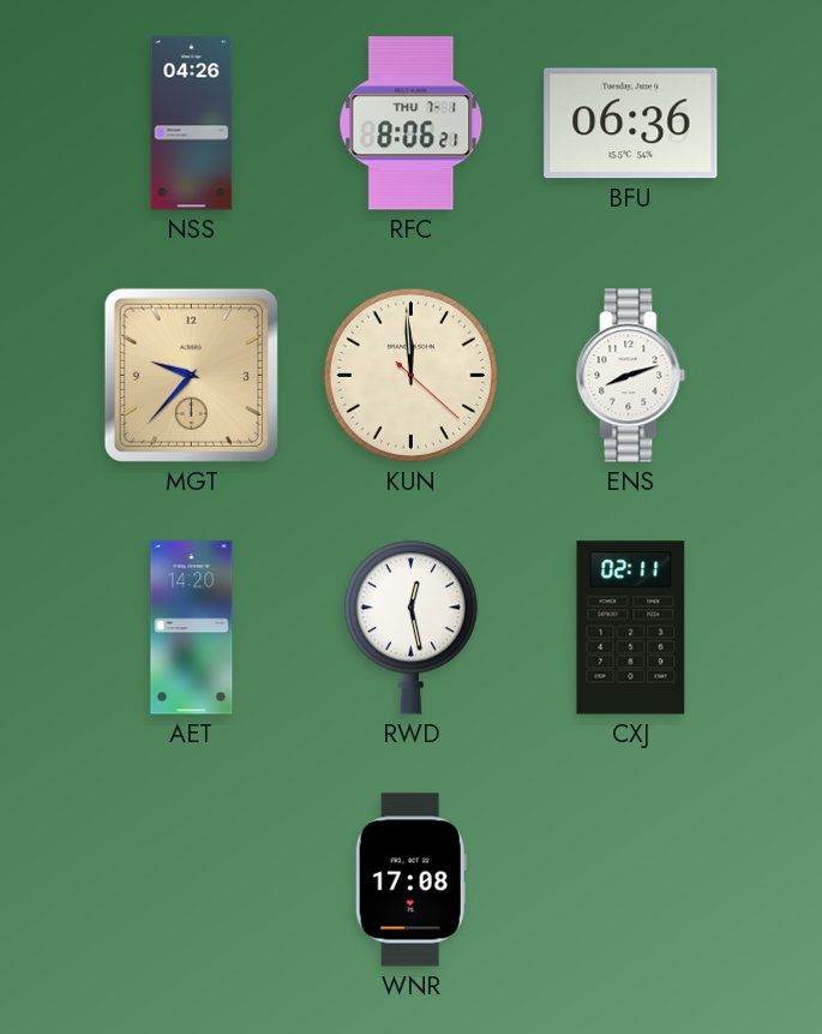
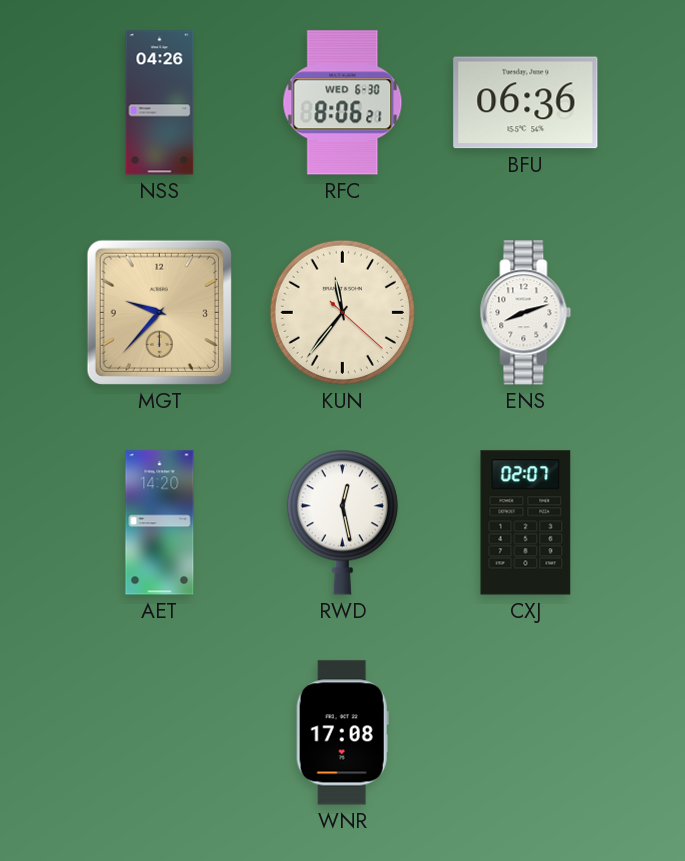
RFC date: THU 7-1 -> WED 6-30 (343, 103)
KUN: 11:59 -> 11:36 (342, 312)
CXJ: 02:11 -> 02:07 (526, 523)
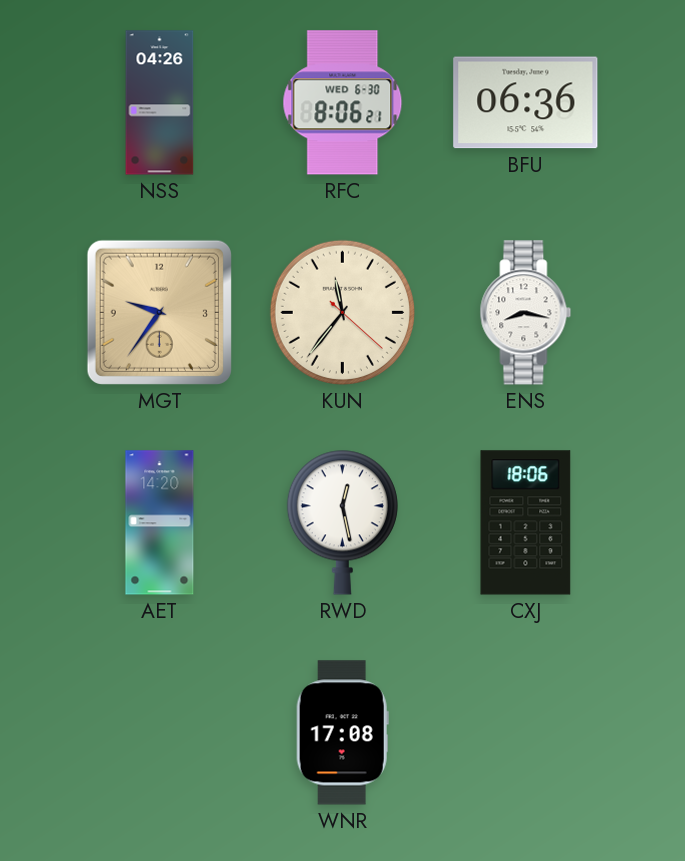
MGT: 9:37 -> 9:36 (159, 312)
ENS: 8:12 -> 8:17 (526, 313)
CXJ: 02:07 -> 18:06 (526, 523)
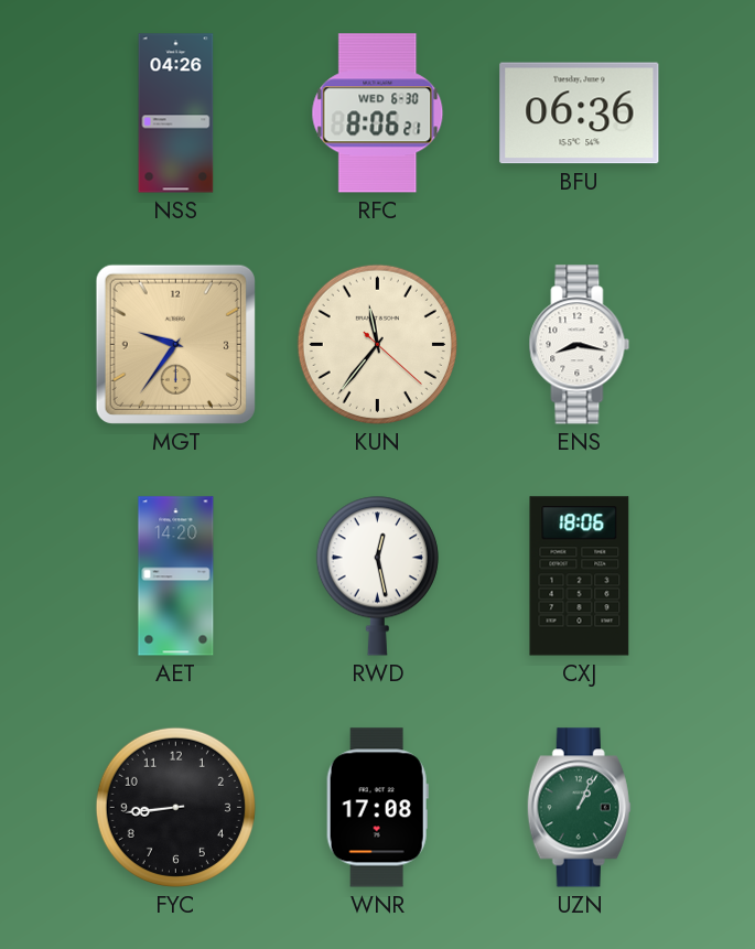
FYC: none -> 8:44 (175, 807)
UZN: none -> 1:04 (579, 808)
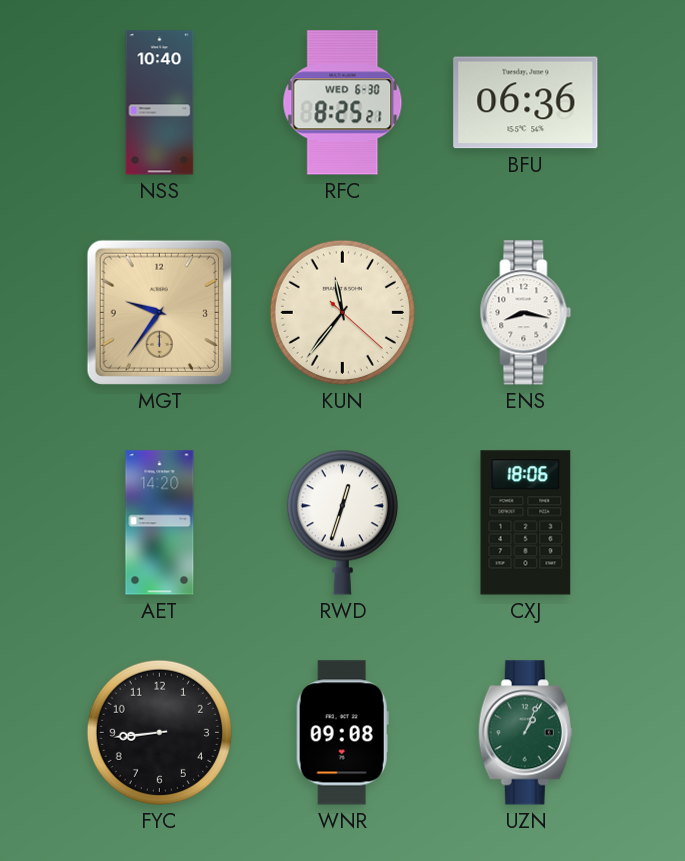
NSS: 04:26 -> 10:40 (160, 103)
RFC: 8:06 -> 8:25 (343, 103)
RWD: 12:28 -> 12:33 (342, 522)
WNR: 17:08 -> 09:08 (342, 733)
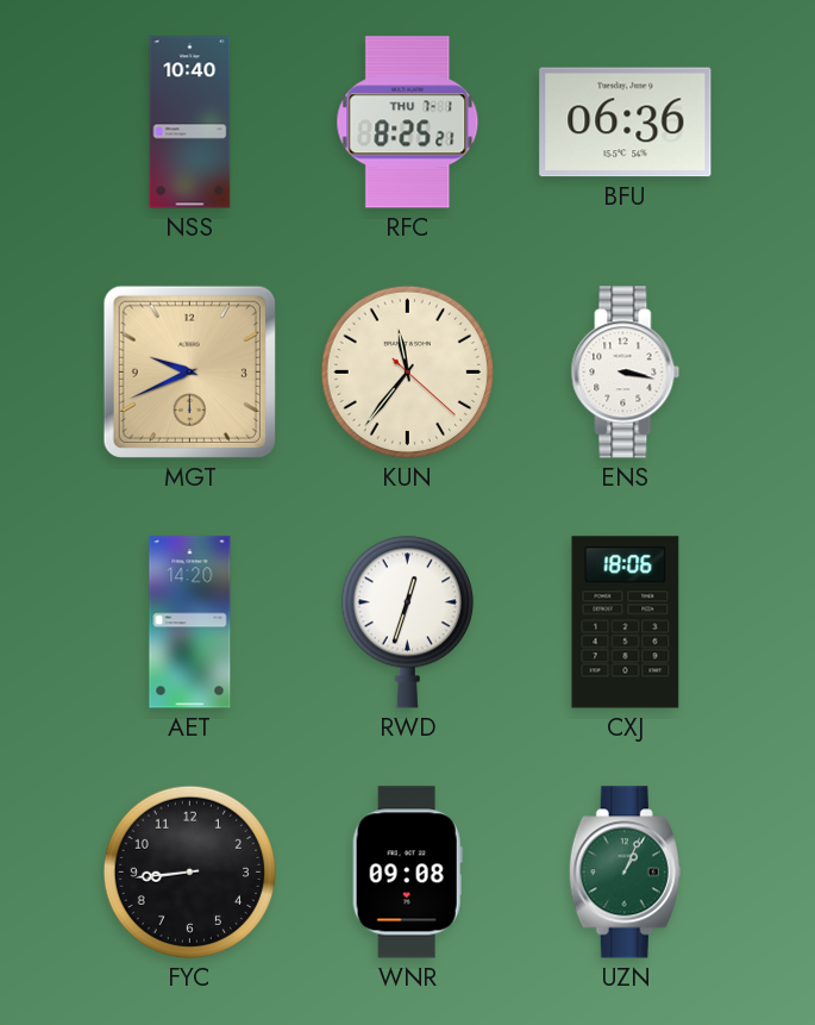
RFC date: WED 6-30 -> THU 7-1 (408, 123)
MGT: 9:36 -> 9:41 (189, 371)
ENS: 8:17 -> 3:17 (626, 373)
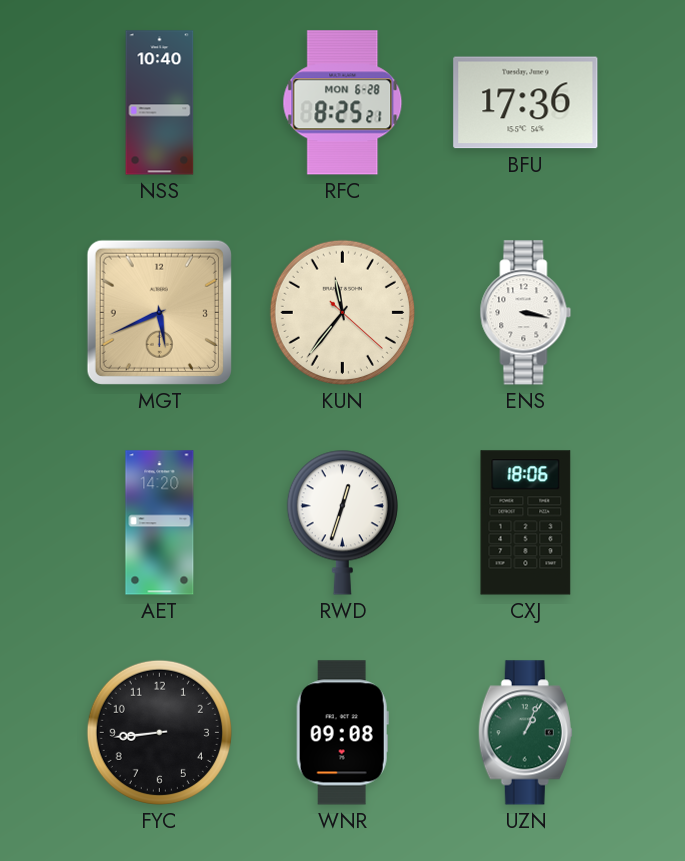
RFC date: THU 7-1 -> MON 6-28 (343, 103)
BFU: 06:36 -> 17:36 (526, 103)
MGT: 9:41 -> 5:41 (159, 312)
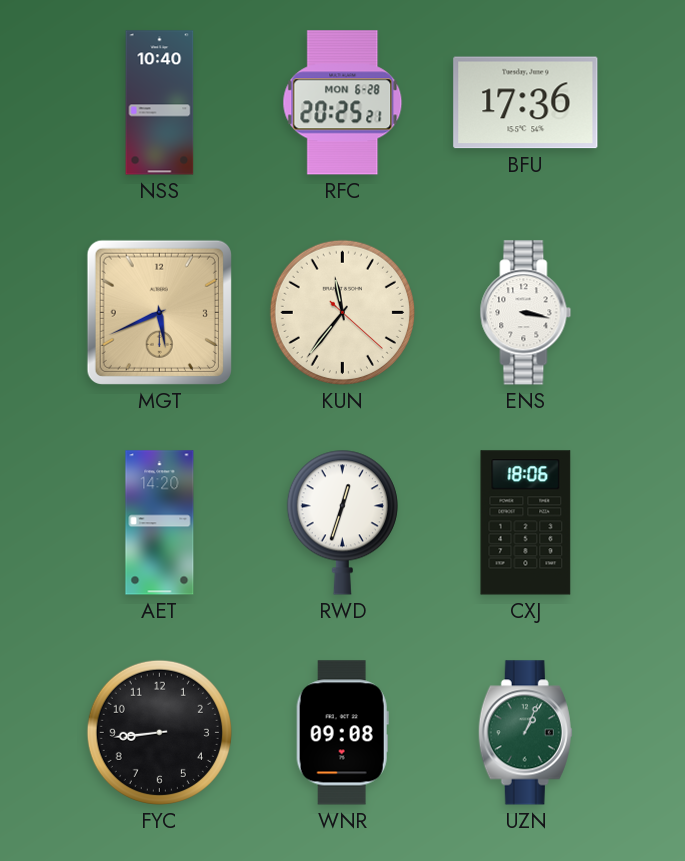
RFC: 8:25 -> 20:25 (343, 103)
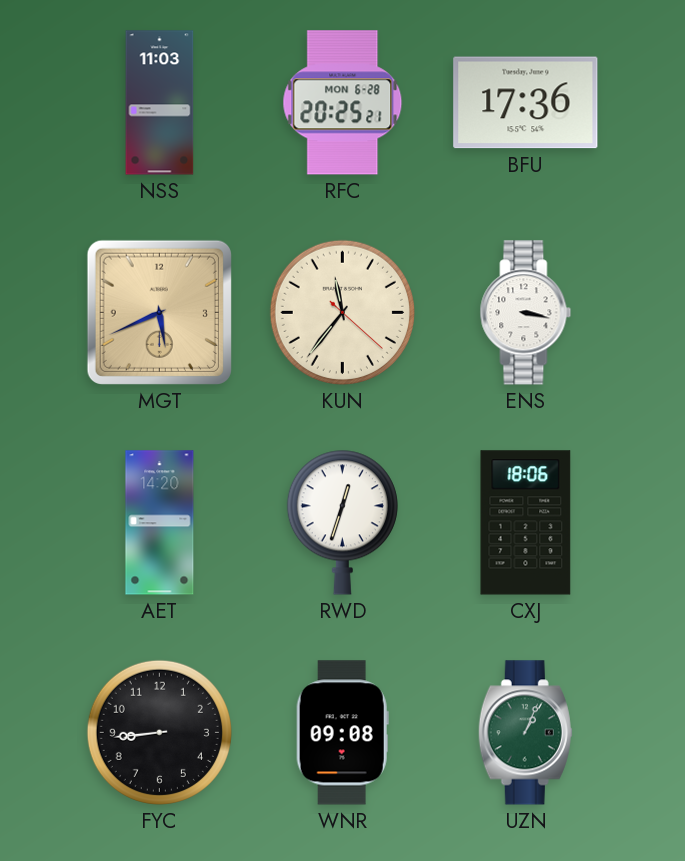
NSS: 10:40 -> 11:03 (160, 103)
